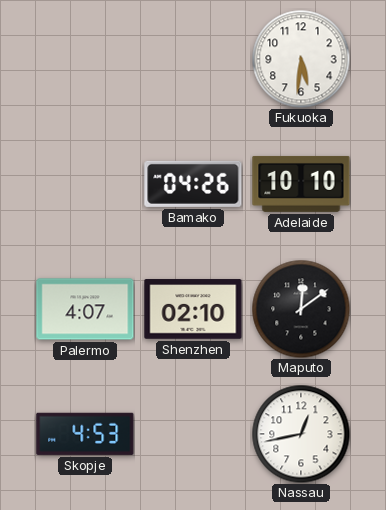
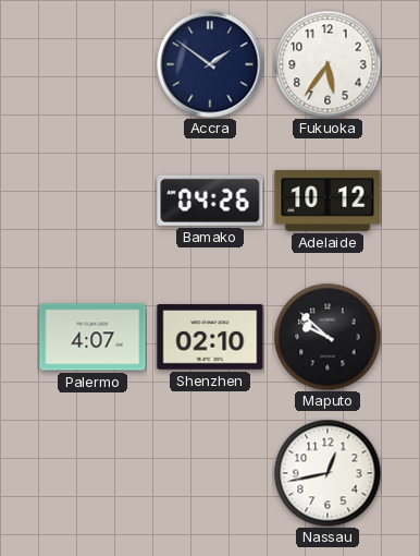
Accra: none -> 1:51 (210, 64)
Fukuoka: 5:31 -> 5:36 (328, 64)
Adelaide: 10:10 -> 10:12 (328, 201)
Maputo: 12:09 -> 9:52 (328, 337)
Skopje: 4:53 -> none (85, 434)
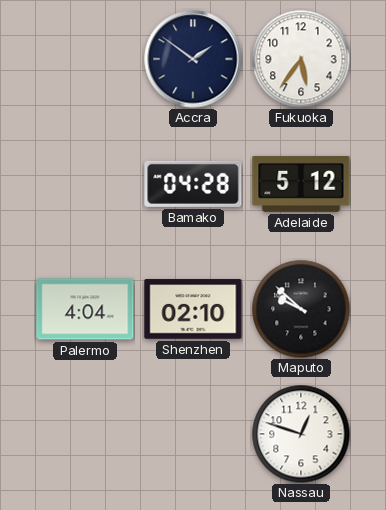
Bamako: 04:26 -> 04:28 (193, 184)
Adelaide: 10:12 -> 5:12 (301, 184)
Palermo: 4:07 -> 4:04 (85, 309)
Nassau: 12:43 -> 12:48 (301, 434)
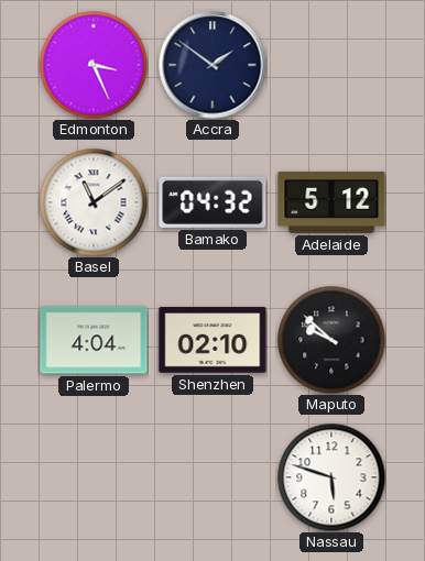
Edmonton: none -> 3:26 (94, 65)
Fukuoka: 5:36 -> none (301, 59)
Basel: none -> 11:09 (94, 202)
Bamako: 04:28 -> 04:32 (212, 202)
Nassau: 12:48 -> 5:48 (331, 477)
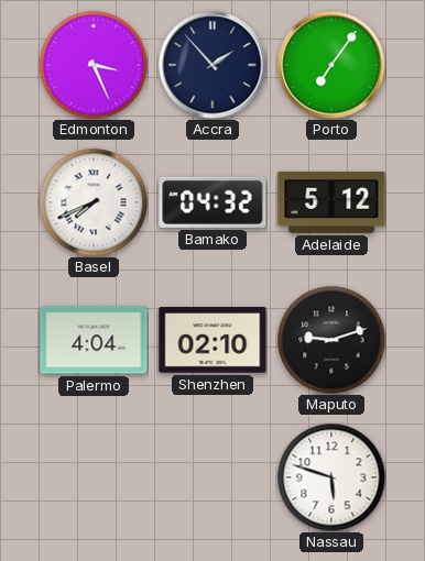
Accra: 1:51 -> 1:53 (212, 65)
Porto: none -> 7:06 (331, 65)
Basel: 11:09 -> 7:41 (94, 202)
Maputo: 9:52 -> 9:12 (331, 340)
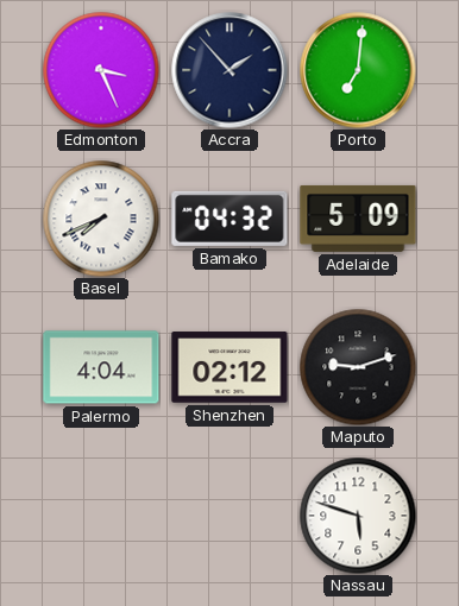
Porto: 7:06 -> 7:01 (358, 70)
Adelaide: 5:12 -> 5:09 (358, 219)
Shenzhen: 02:10 -> 02:12 (229, 367)
